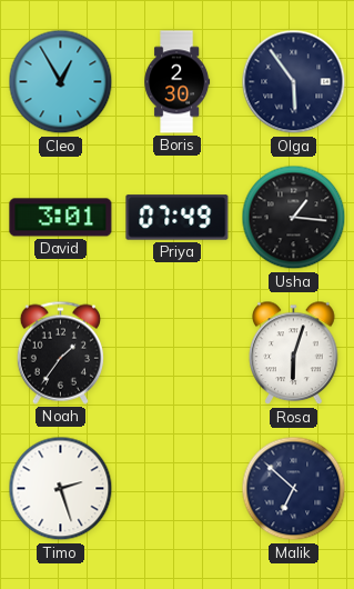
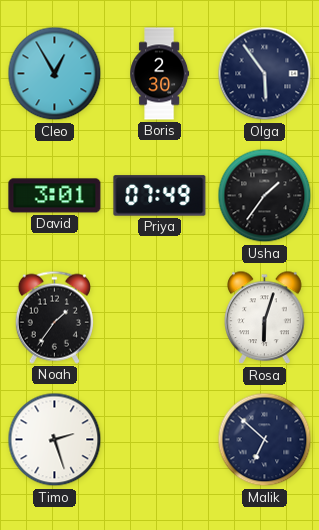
Usha: 1:16 -> 1:36 (265, 196)
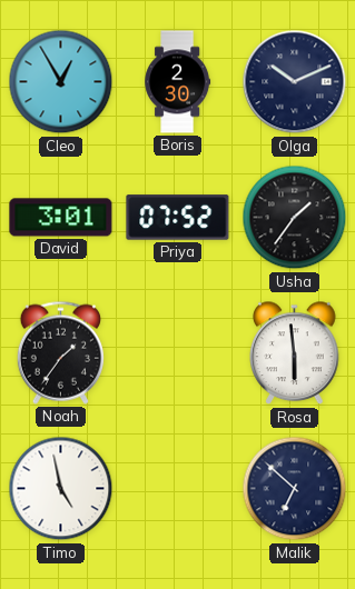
Olga: 5:54 -> 10:11 (295, 82)
Priya: 07:49 -> 07:52 (178, 218)
Rosa: 6:03 -> 5:59 (295, 353)
Timo: 2:27 -> 4:58 (61, 489)
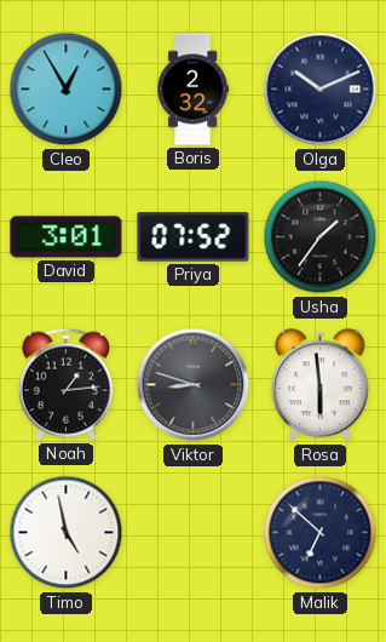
Boris: 2:30 -> 2:32 (194, 90)
Noah: 1:36 -> 1:14 (65, 384)
Viktor: none -> 8:48 (194, 385)
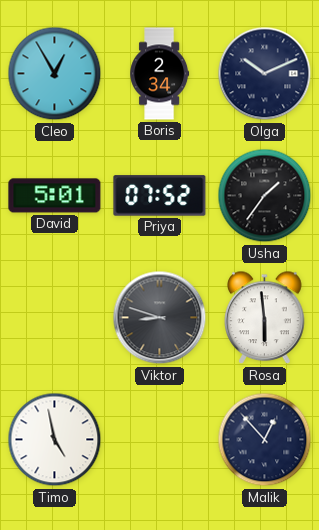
Boris: 2:32 -> 2:34 (160, 74)
David: 3:01 -> 5:01 (55, 196)
Noah: 1:14 -> none (65, 384)
Malik: 6:52 -> 12:53 (265, 440)
